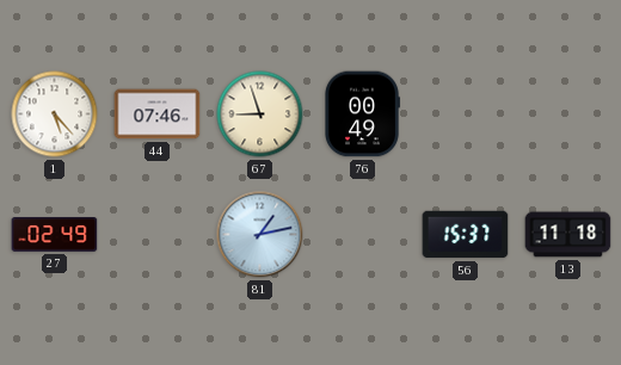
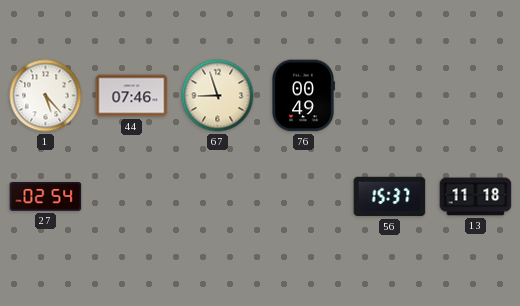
27: 02:49 -> 02:54 (46, 197)
81: 1:13 -> none (260, 235)
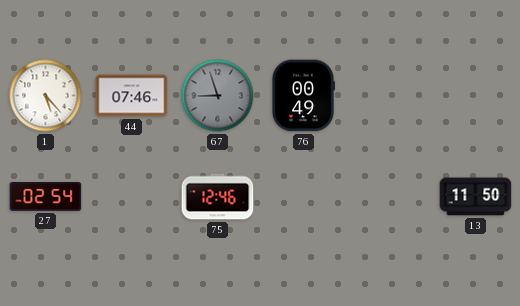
67 dial: cream -> grey (218, 96)
75: none -> 12:46 (218, 197)
56: 15:37 -> none (390, 197)
13: 11:18 -> 11:50 (476, 197)
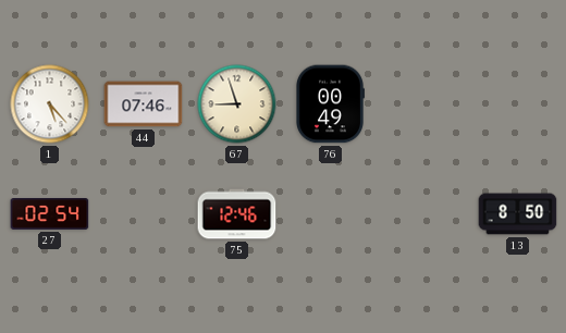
67 dial: grey -> cream (237, 104)
13: 11:50 -> 8:50 (518, 214)
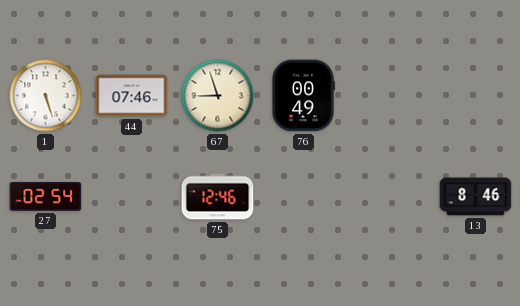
1: 5:23 -> 5:27 (46, 96)
13: 8:50 -> 8:46 (476, 197)
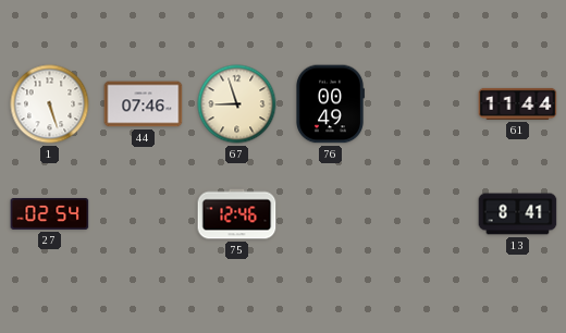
61: none -> 11:44 (518, 103)
13: 8:46 -> 8:41 (518, 214)
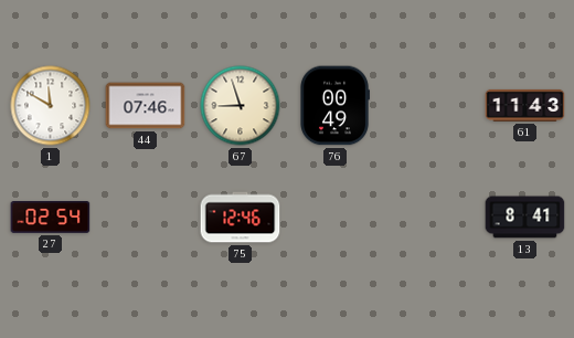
1: 5:27 -> 11:50 (51, 106)
61: 11:44 -> 11:43 (525, 105)
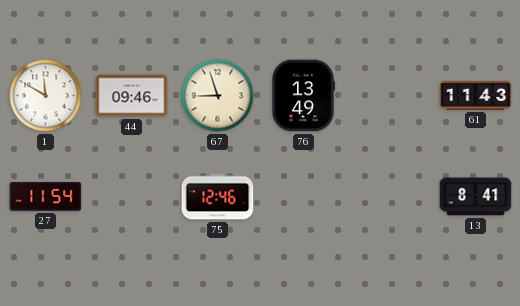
44: 07:46 -> 09:46 (132, 96)
76: 00:49 -> 13:49 (304, 96)
27: 02:54 -> 11:54 (46, 197)
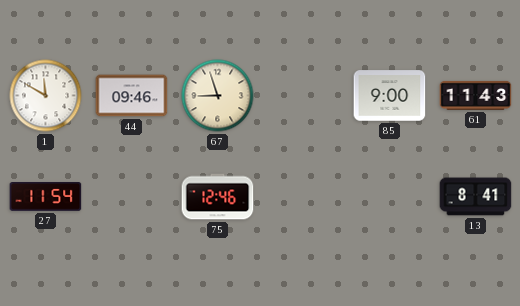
76: 13:49 -> none (304, 96)
85: none -> 9:00 (390, 96)
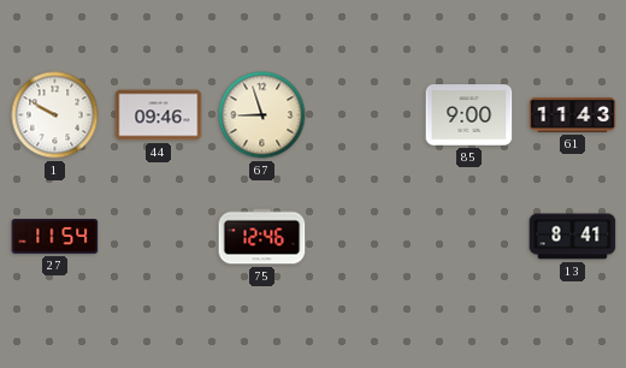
1: 11:50 -> 9:50 (55, 115)
